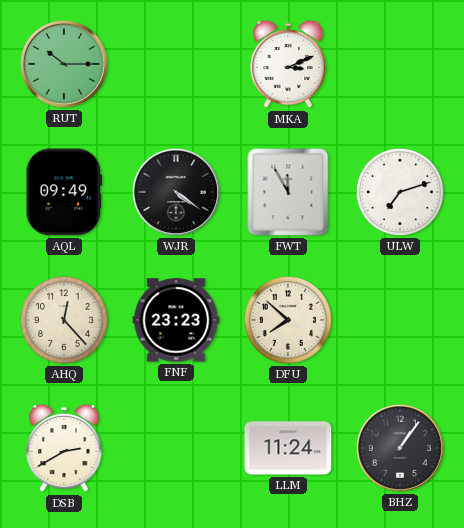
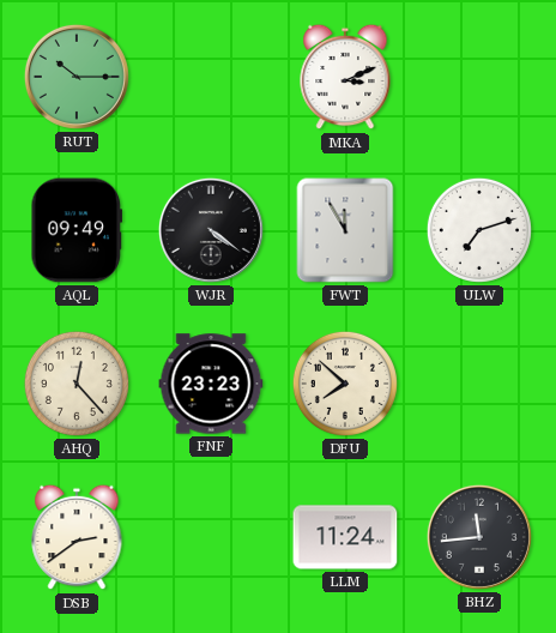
DSB: 2:40 -> 2:39 (77, 537)
BHZ: 1:06 -> 11:44 (479, 537)
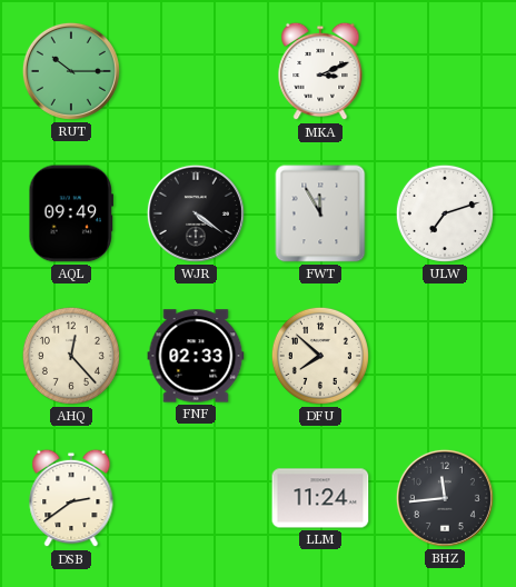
FNF: 23:23 -> 02:33 (196, 356)
